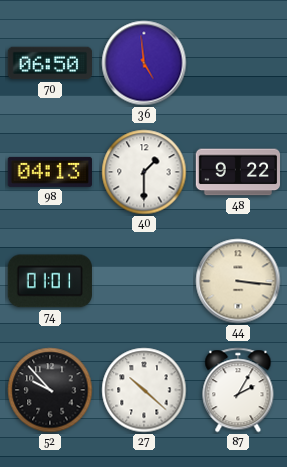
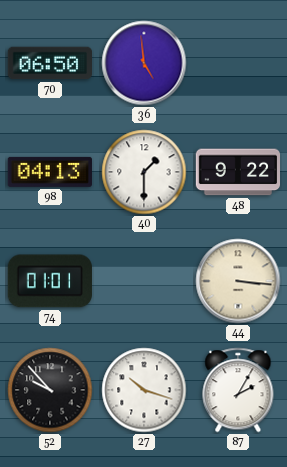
27: 10:22 -> 10:18 (144, 390)
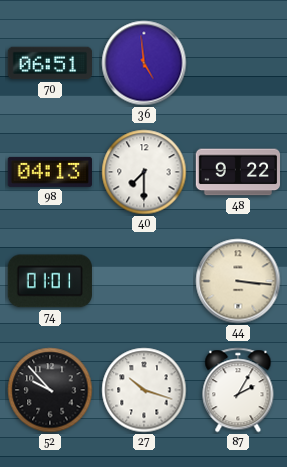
70: 06:50 -> 06:51 (49, 63)
40: 1:30 -> 7:30 (144, 172)
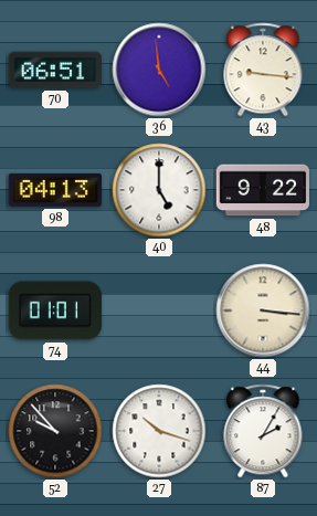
43: none -> 9:16 (263, 70)
40: 7:30 -> 5:00 (159, 190)
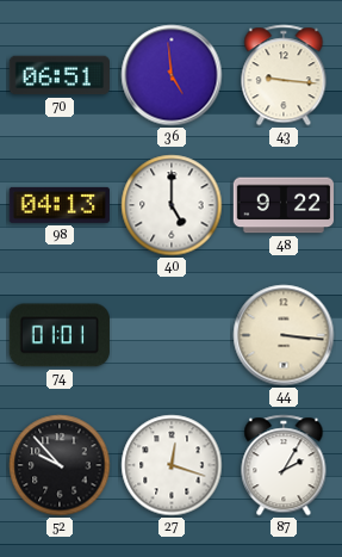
27: 10:18 -> 12:18 (172, 465)
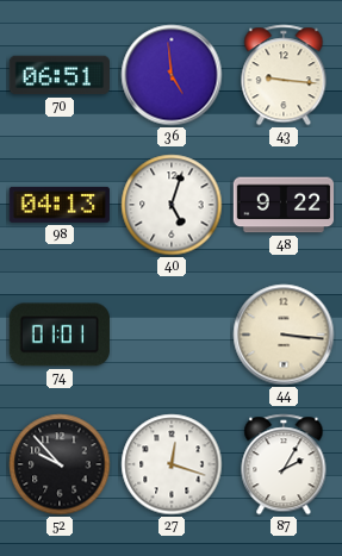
40: 5:00 -> 5:03 (172, 205)
